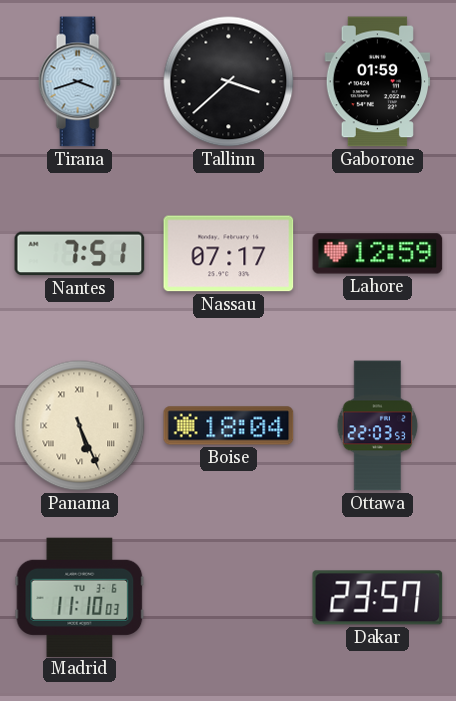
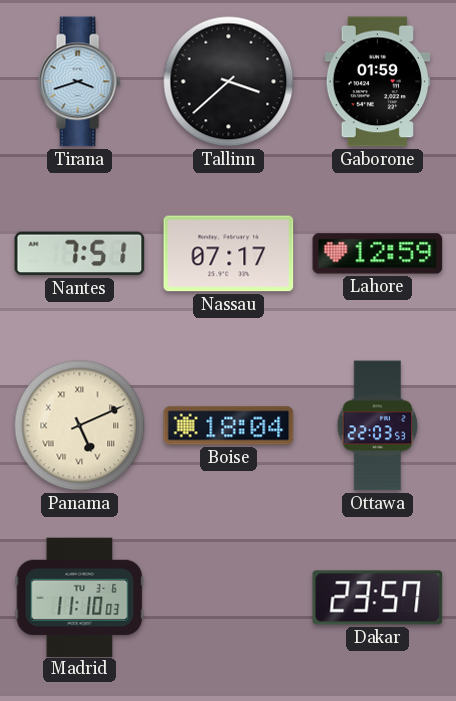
Panama: 5:26 -> 5:11 (80, 426)
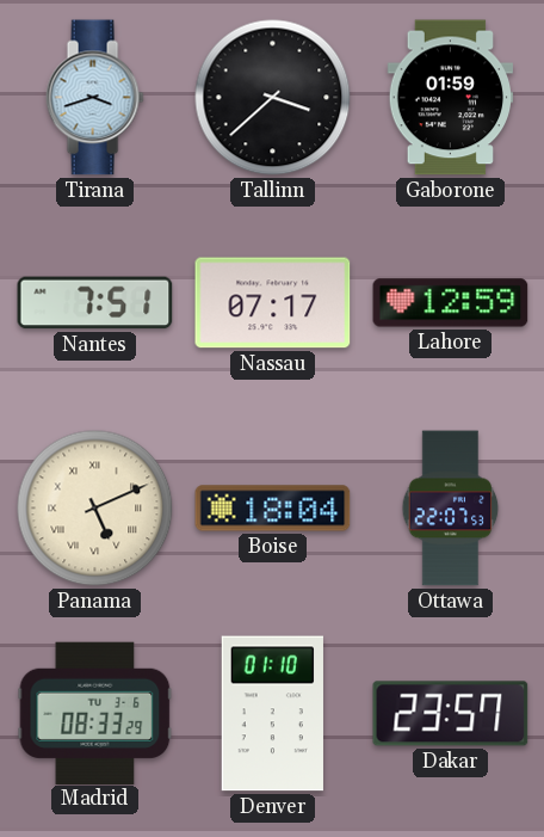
Ottawa: 22:03 -> 22:07 (451, 509)
Madrid: 11:10 -> 08:33 (95, 713)
Denver: none -> 01:10 (272, 714)
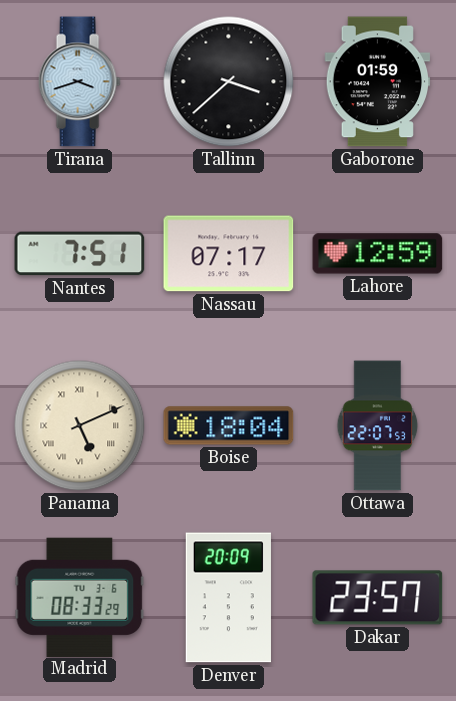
Denver: 01:10 -> 20:09 (228, 598)
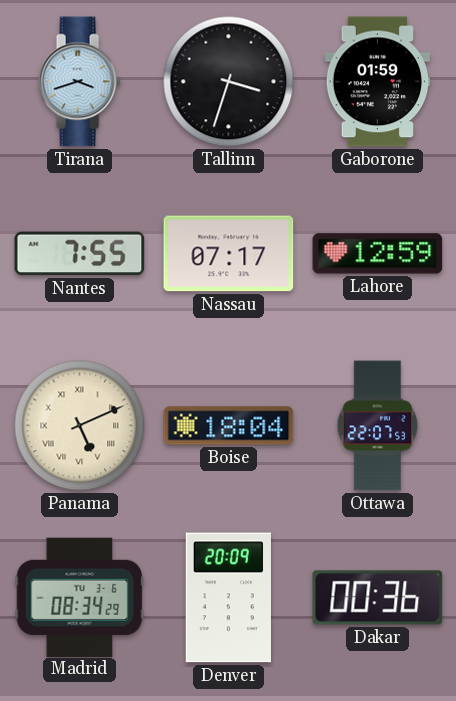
Tallinn: 3:38 -> 3:33 (229, 82)
Nantes: 7:51 -> 7:55 (80, 254)
Madrid: 08:33 -> 08:34 (80, 597)
Dakar: 23:57 -> 00:36 (378, 598)
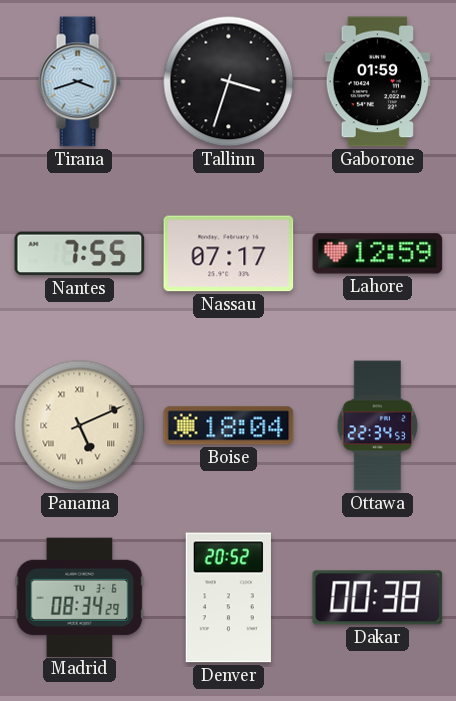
Ottawa: 22:07 -> 22:34 (378, 426)
Denver: 20:09 -> 20:52 (228, 598)
Dakar: 00:36 -> 00:38 (378, 598)
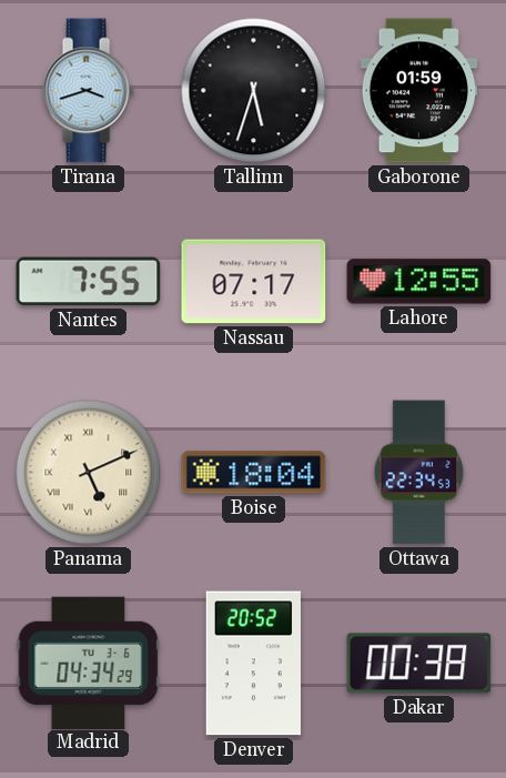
Tallinn: 3:33 -> 5:33 (254, 91)
Lahore: 12:59 -> 12:55 (419, 282)
Madrid: 08:34 -> 04:34 (89, 663)
